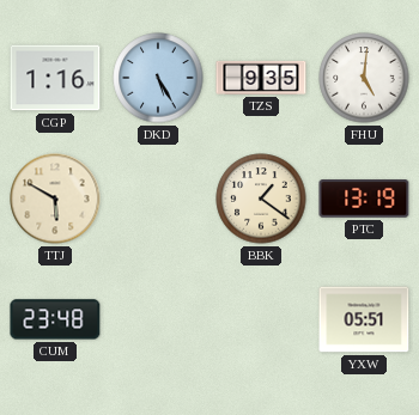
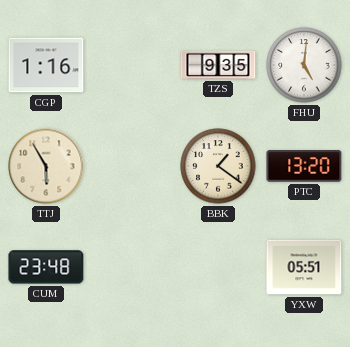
DKD: 5:25 -> none (158, 78)
TTJ: 5:50 -> 5:55 (46, 166)
PTC: 13:19 -> 13:20 (304, 166)
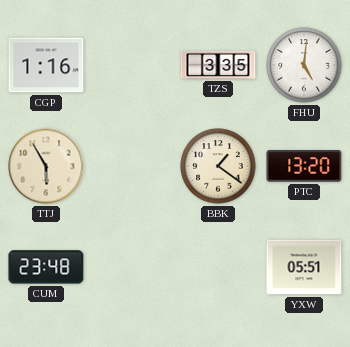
TZS: 9:35 -> 3:35 (218, 65)
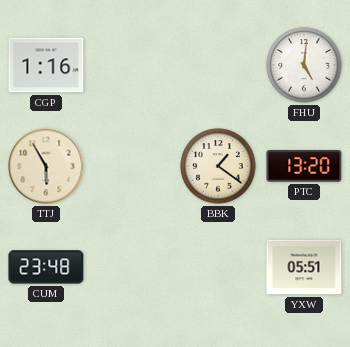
TZS: 3:35 -> none (218, 65)
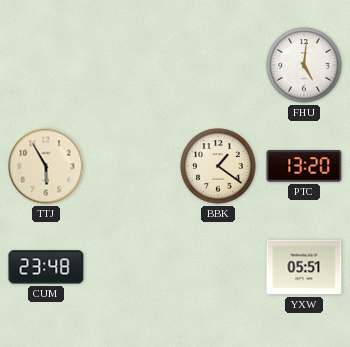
CGP: 1:16 -> none (46, 65)
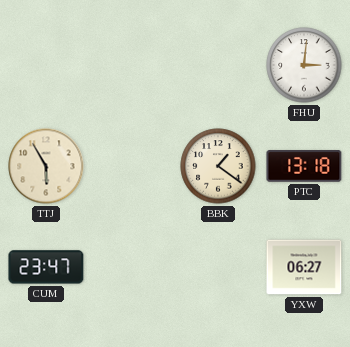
FHU: 5:01 -> 3:01 (304, 65)
PTC: 13:20 -> 13:18 (304, 166)
CUM: 23:48 -> 23:47 (46, 267)
YXW: 05:51 -> 06:27 (304, 267)
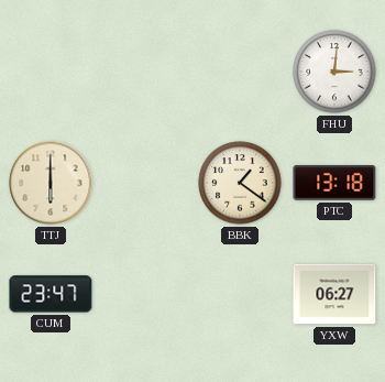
TTJ: 5:55 -> 6:00 (51, 183)
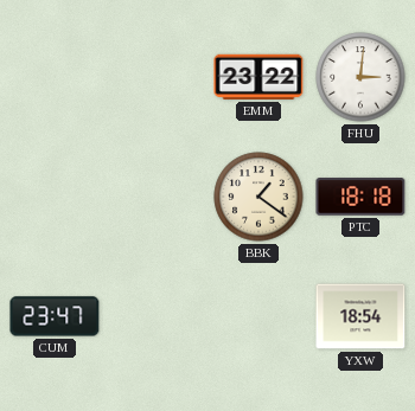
EMM: none -> 23:22 (258, 77)
TTJ: 6:00 -> none (51, 183)
PTC: 13:18 -> 18:18 (360, 197)
YXW: 06:27 -> 18:54 (360, 316)
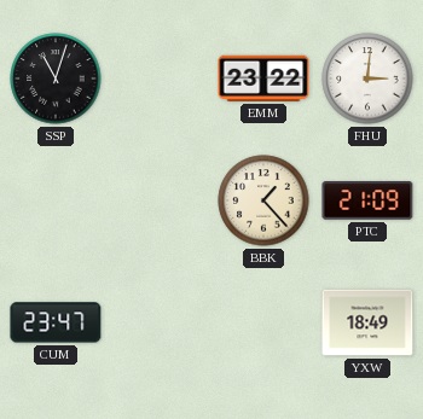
SSP: none -> 11:03 (56, 78)
BBK: 1:21 -> 1:23 (263, 200)
PTC: 18:18 -> 21:09 (367, 200)
YXW: 18:54 -> 18:49 (367, 322)
